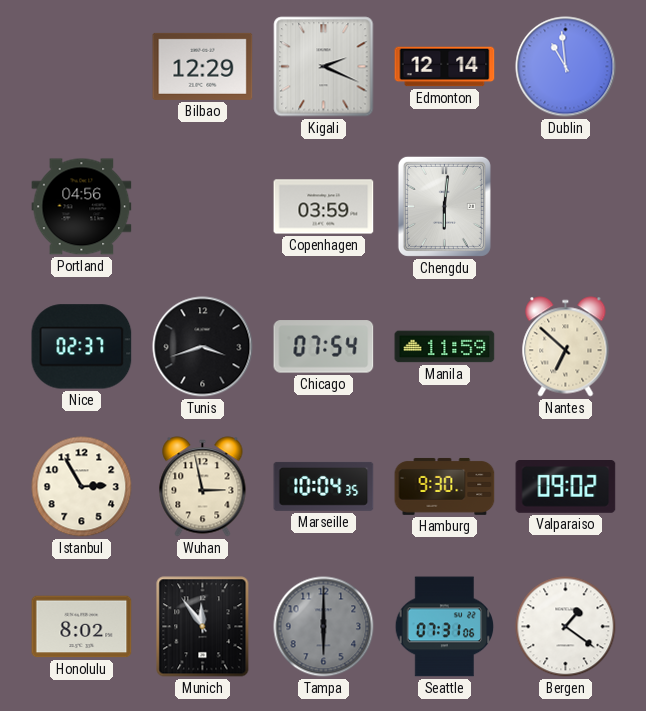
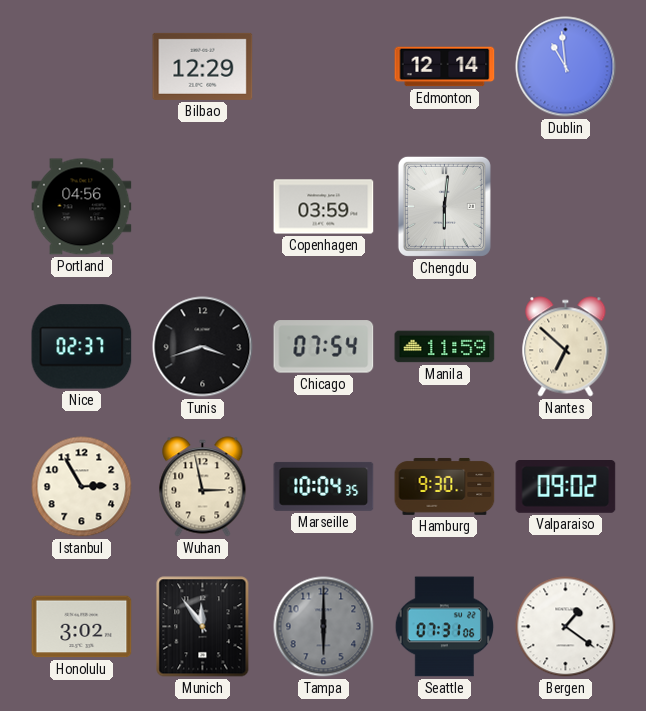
Kigali: 2:19 -> none (324, 67)
Honolulu: 8:02 -> 3:02 (82, 627)
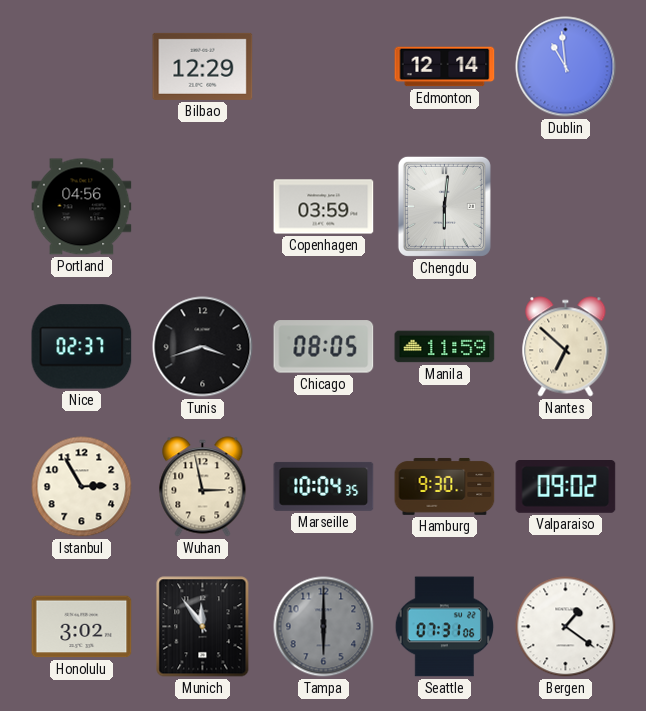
Chicago: 07:54 -> 08:05 (324, 347)
